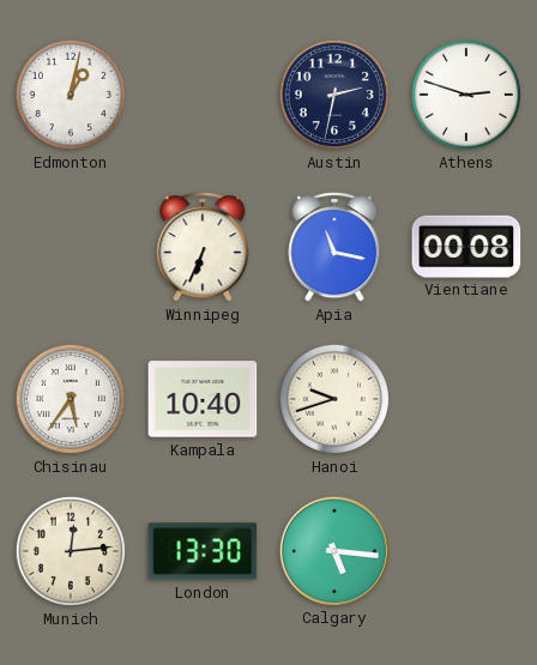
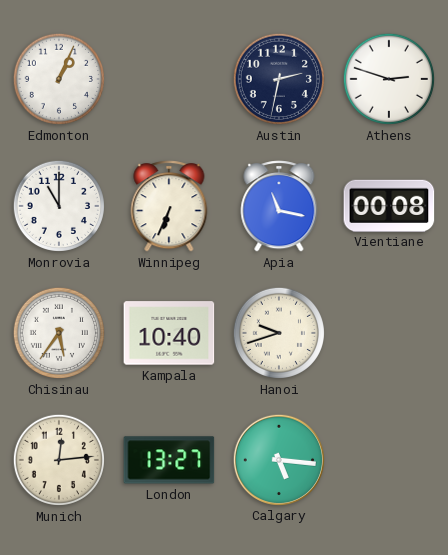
Edmonton: 1:02 -> 1:04 (59, 79)
Monrovia: none -> 11:00 (59, 206)
London: 13:30 -> 13:27 (169, 460)
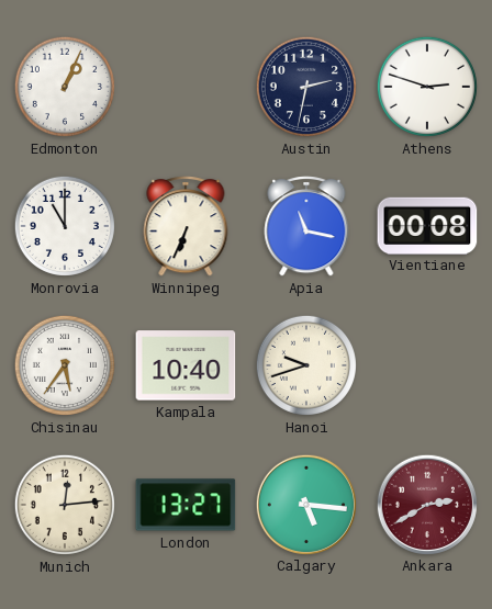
Ankara: none -> 2:40 (426, 504)
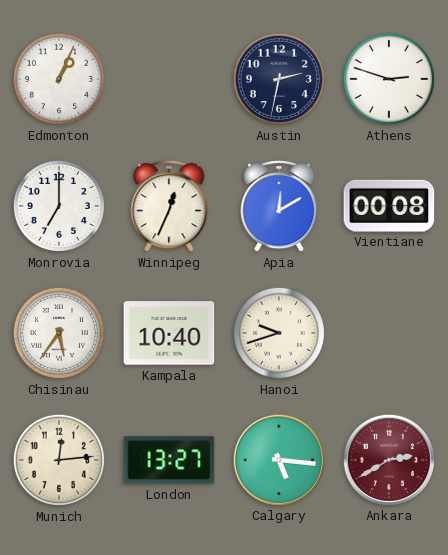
Monrovia: 11:00 -> 7:00 (59, 206)
Winnipeg: 6:34 -> 12:34 (169, 206)
Apia: 11:17 -> 12:10 (279, 206)
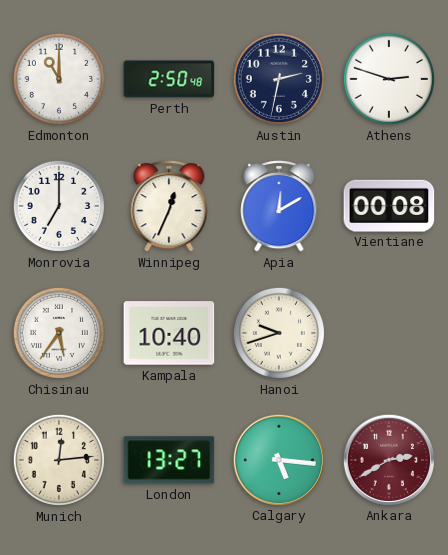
Edmonton: 1:04 -> 11:00 (59, 79)
Perth: none -> 2:50 (169, 79)
